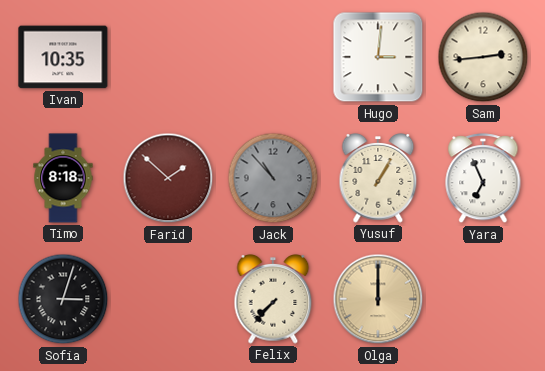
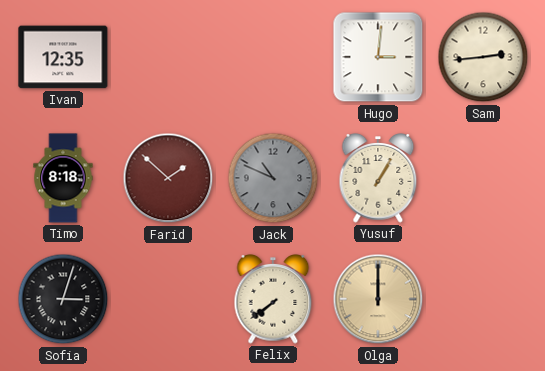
Ivan: 10:35 -> 12:35 (63, 57)
Jack: 10:53 -> 10:49 (273, 178)
Yara: 6:56 -> none (483, 179)
Felix: 7:37 -> 7:39 (273, 299)
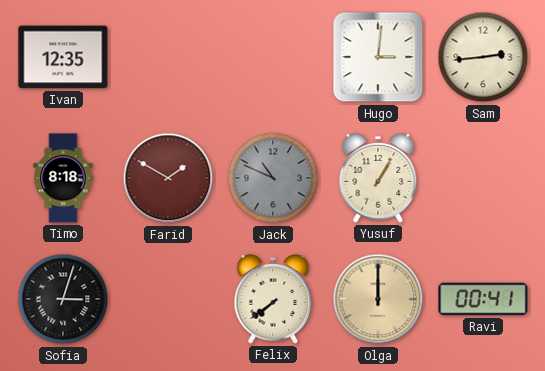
Farid: 1:52 -> 1:50 (168, 178)
Ravi: none -> 00:41 (483, 299)
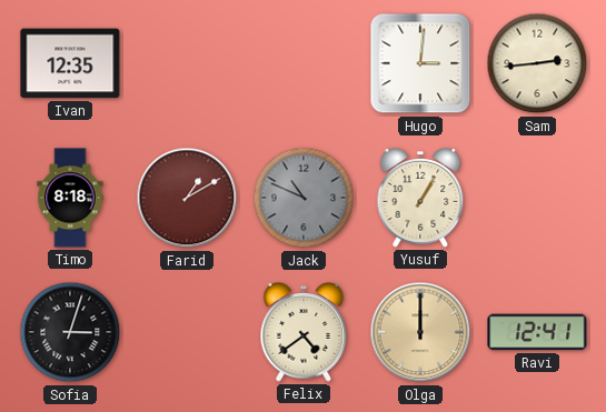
Farid: 1:50 -> 1:10 (187, 198)
Felix: 7:39 -> 4:39 (304, 332)
Ravi: 00:41 -> 12:41 (537, 332)
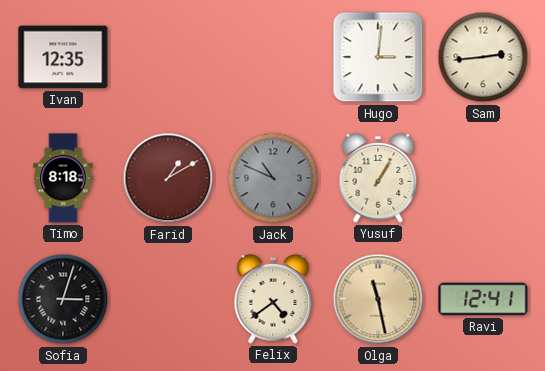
Olga: 12:00 -> 11:28 (378, 299)
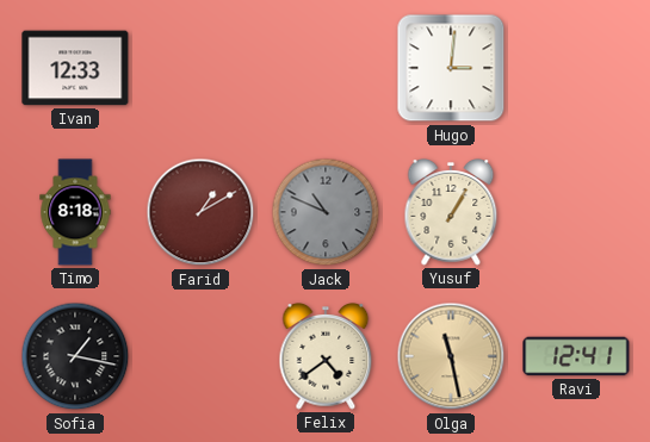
Ivan: 12:35 -> 12:33 (75, 68)
Sam: 2:44 -> none (483, 57)
Sofia: 3:03 -> 1:17 (75, 356)
